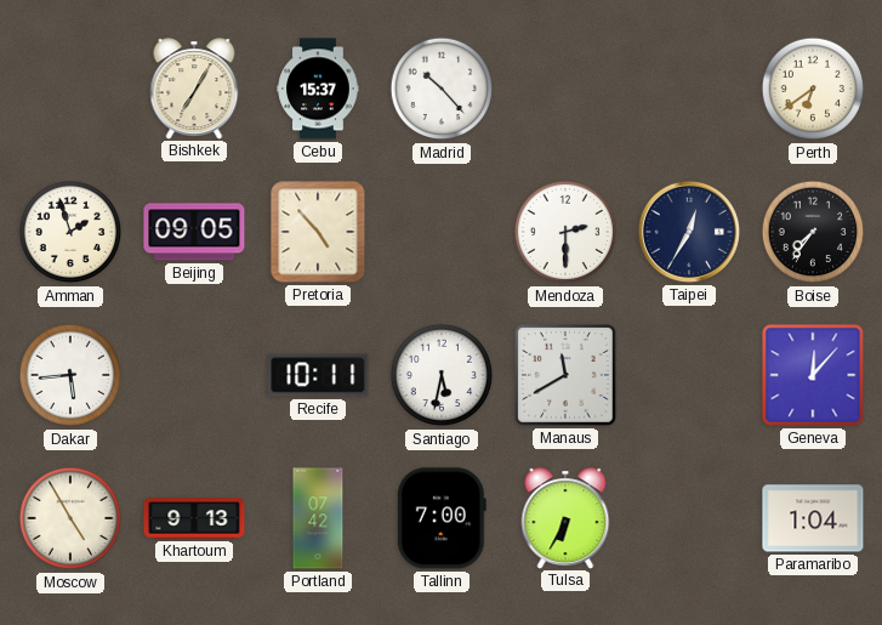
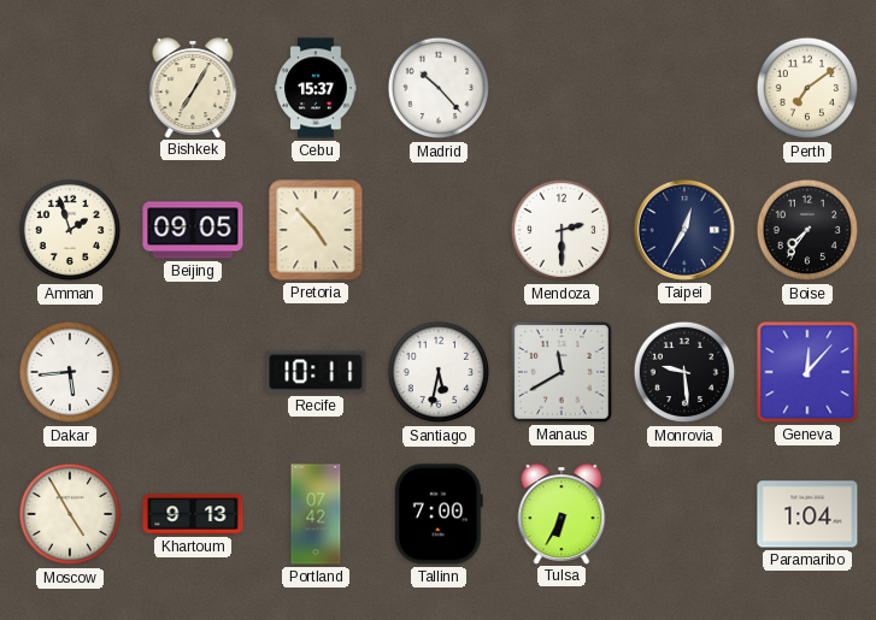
Perth: 6:39 -> 7:09 (807, 88)
Monrovia: none -> 9:29 (684, 372)
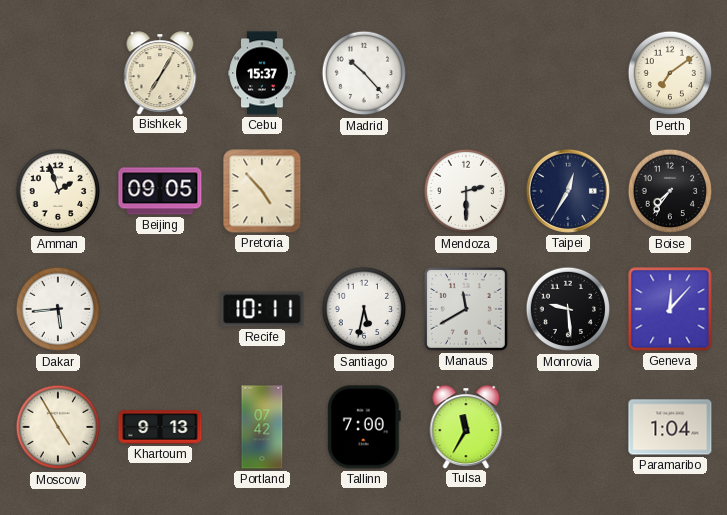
Tulsa: 6:35 -> 11:35 (466, 427)
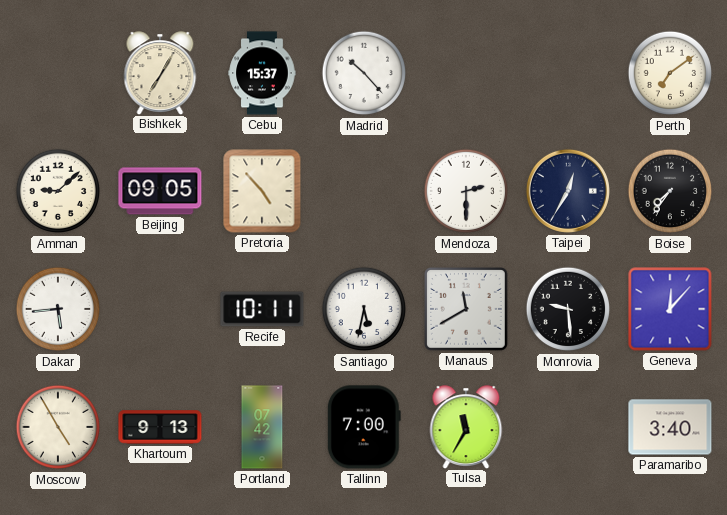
Amman: 1:57 -> 9:08 (58, 191)
Paramaribo: 1:04 -> 3:40 (670, 427)
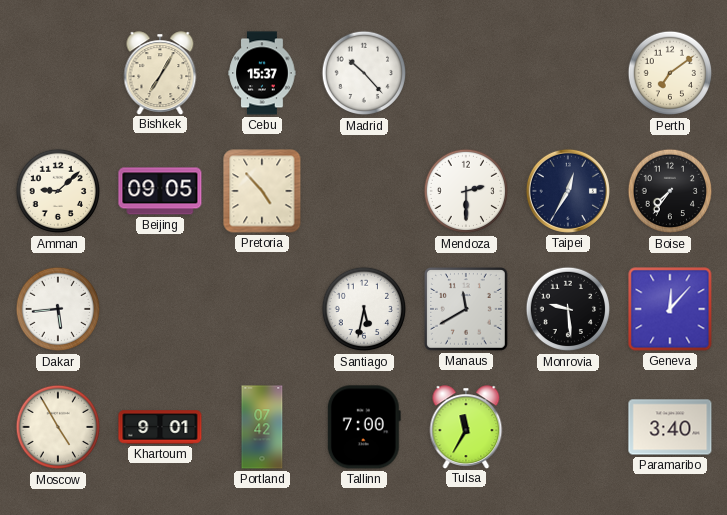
Recife: 10:11 -> none (262, 309)
Khartoum: 9:13 -> 9:01 (160, 427)
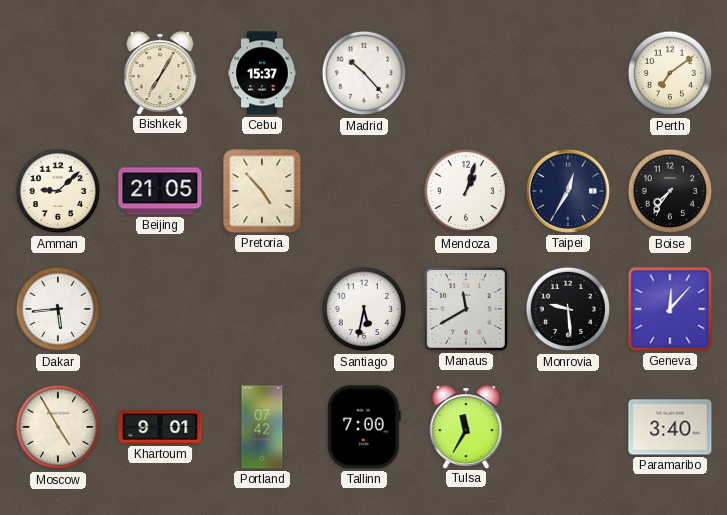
Beijing: 09:05 -> 21:05 (160, 191)
Mendoza: 2:30 -> 1:03 (466, 191)
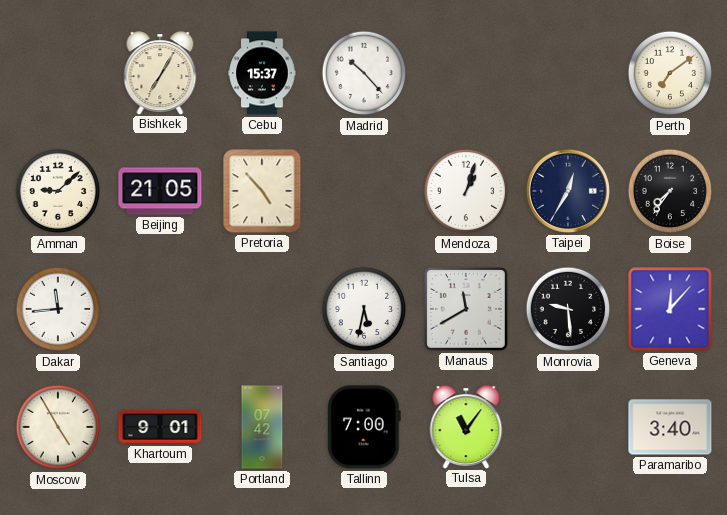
Dakar: 5:44 -> 11:44 (58, 309)
Tulsa: 11:35 -> 11:06 (466, 427)
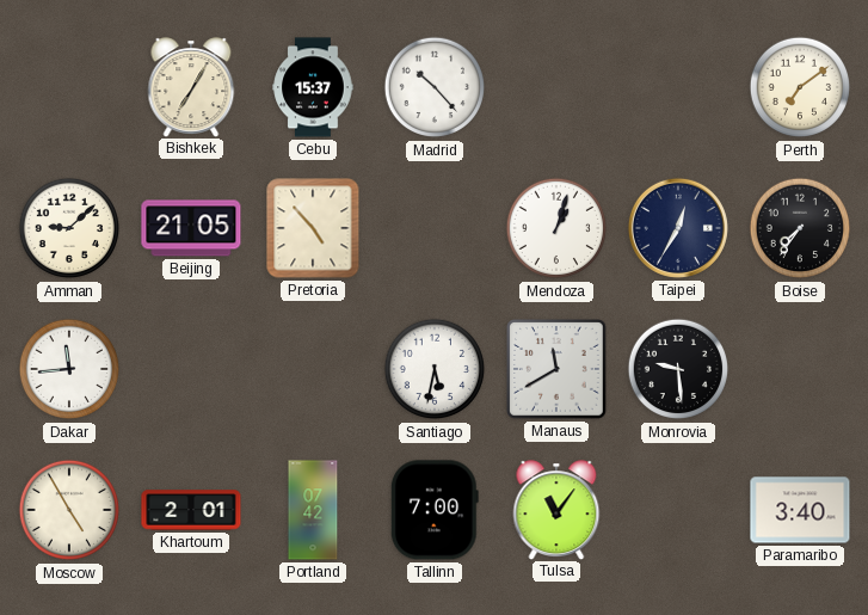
Geneva: 12:07 -> none (670, 309)
Khartoum: 9:01 -> 2:01 (191, 510)
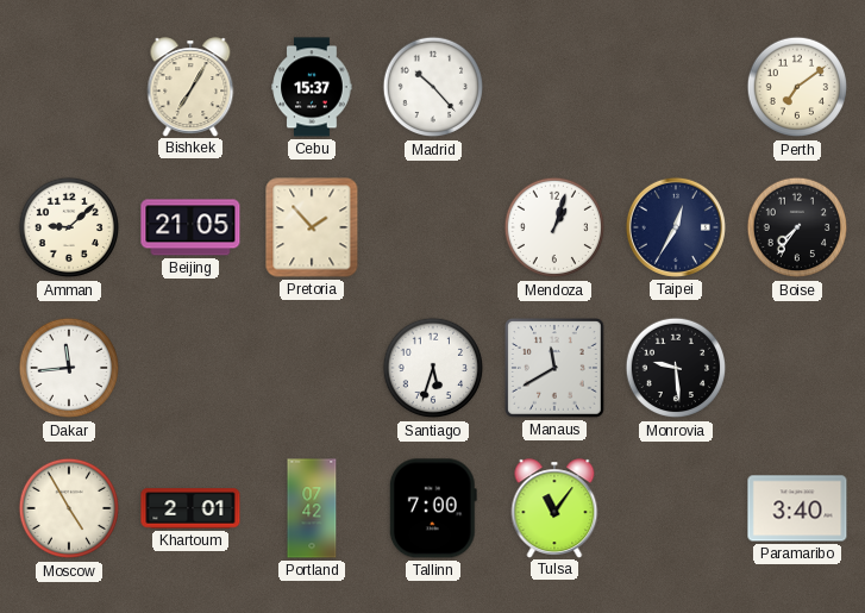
Pretoria: 4:53 -> 1:53 (312, 227)
Santiago: 5:32 -> 5:33 (433, 368)
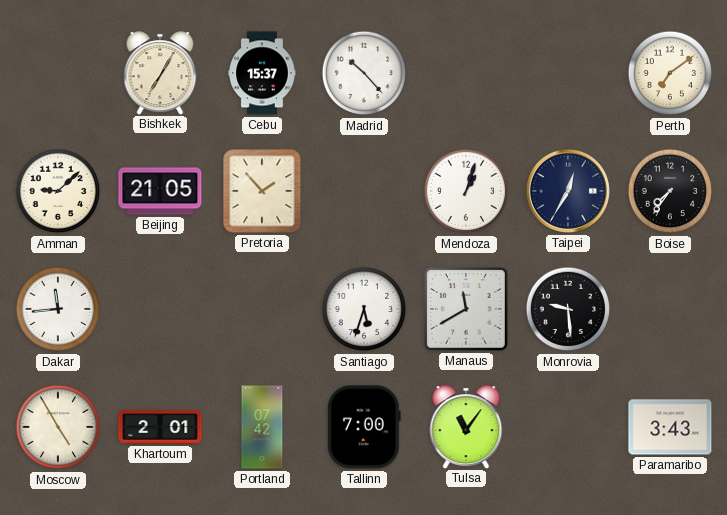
Paramaribo: 3:40 -> 3:43 (670, 427)
